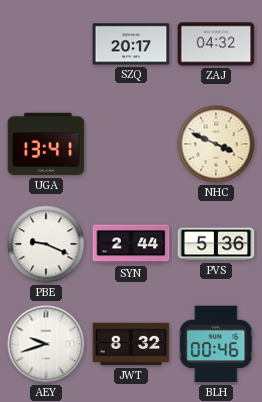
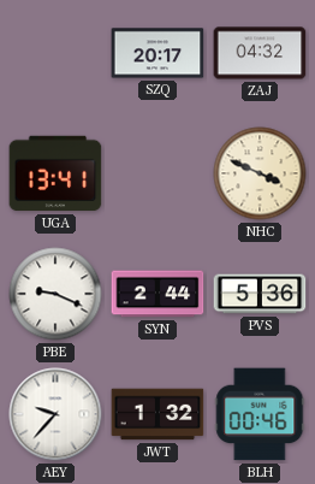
AEY: 9:42 -> 9:37 (55, 414)
JWT: 8:32 -> 1:32 (157, 414)
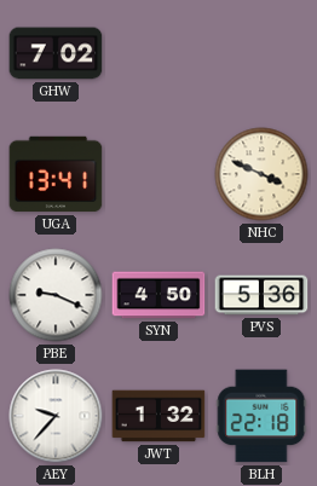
GHW: none -> 7:02 (56, 53)
SZQ: 20:17 -> none (157, 53)
ZAJ: 04:32 -> none (260, 53)
SYN: 2:44 -> 4:50 (158, 295)
BLH: 00:46 -> 22:18 (261, 416)
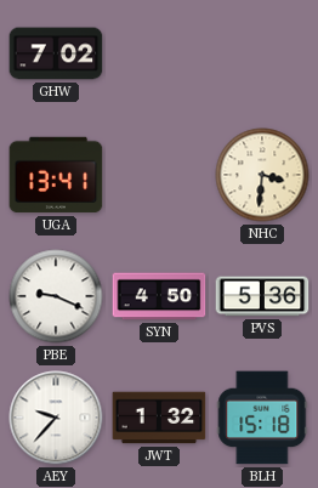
NHC: 3:49 -> 3:31 (262, 175)
BLH: 22:18 -> 15:18 (262, 418)
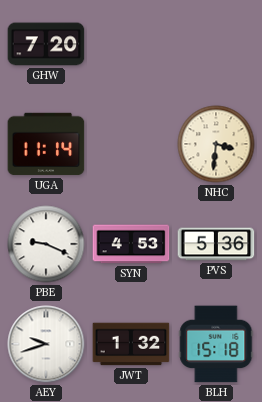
GHW: 7:02 -> 7:20 (46, 44)
UGA: 13:41 -> 11:14 (46, 144)
SYN: 4:50 -> 4:53 (131, 244)
AEY: 9:37 -> 9:42 (46, 344)
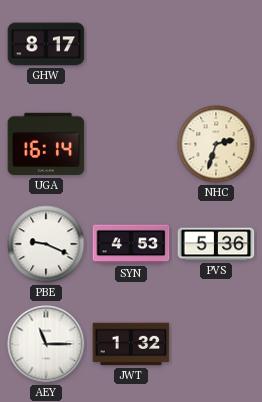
GHW: 7:20 -> 8:17 (46, 44)
UGA: 11:14 -> 16:14 (46, 144)
NHC: 3:31 -> 2:33 (216, 144)
AEY: 9:42 -> 11:15 (46, 344)
BLH: 15:18 -> none (216, 344)
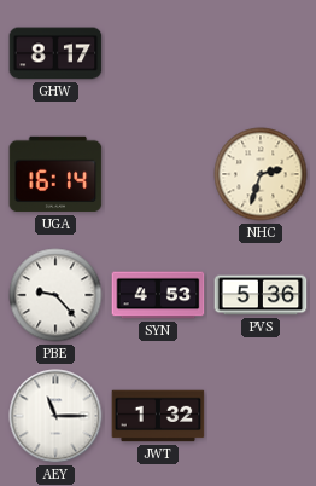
PBE: 9:19 -> 9:23 (55, 295)
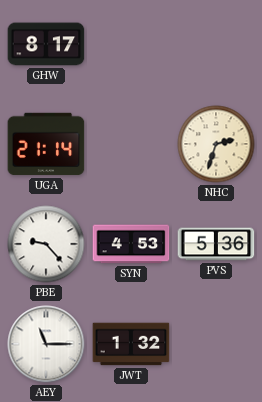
UGA: 16:14 -> 21:14 (46, 144)
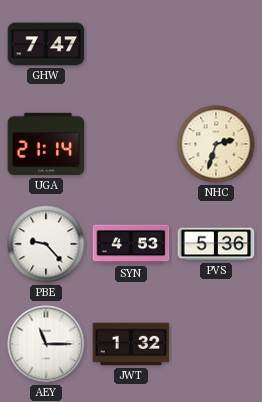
GHW: 8:17 -> 7:47 (46, 44)
